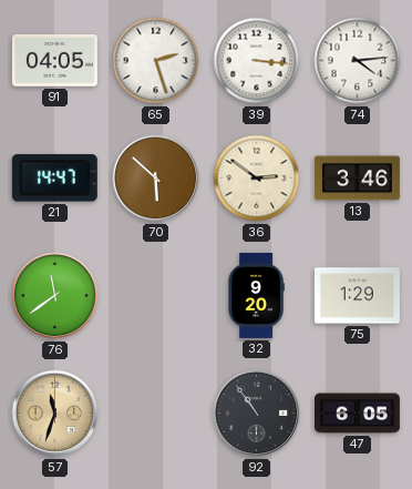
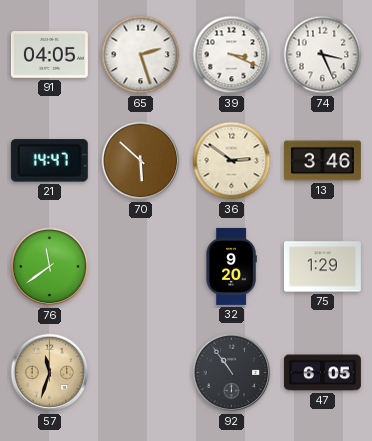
39: 3:16 -> 3:19 (232, 55)
74: 4:14 -> 3:26 (323, 55)
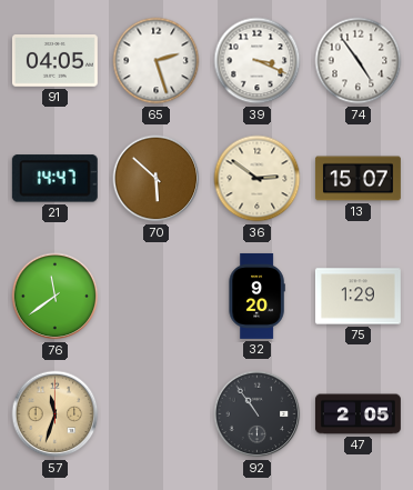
74: 3:26 -> 4:54 (359, 61)
13: 3:46 -> 15:07 (357, 179)
47: 6:05 -> 2:05 (357, 414)
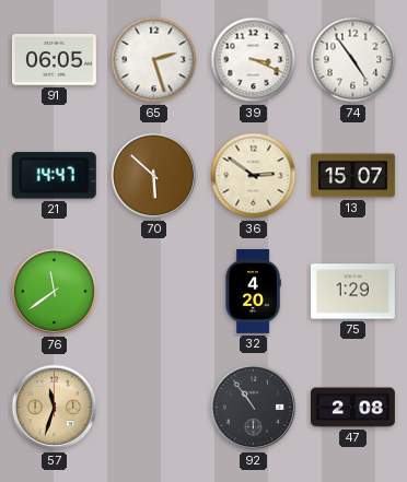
91: 04:05 -> 06:05 (54, 60)
32: 9:20 -> 4:20 (253, 291)
47: 2:05 -> 2:08 (352, 408)
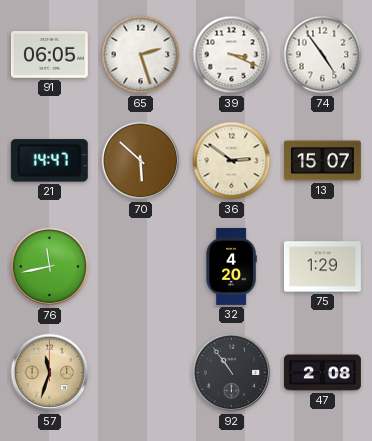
76: 11:39 -> 11:43 (50, 267)
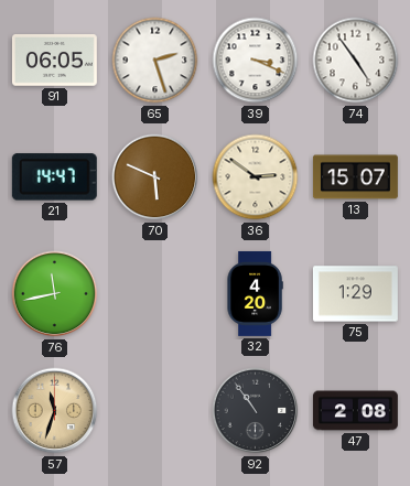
70: 5:52 -> 5:49 (155, 177)
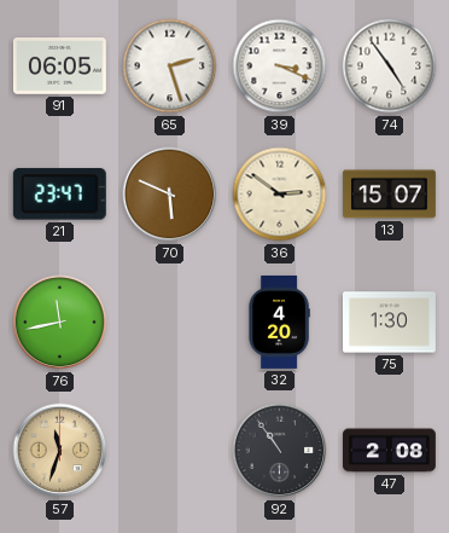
21: 14:47 -> 23:47 (59, 195)
75: 1:29 -> 1:30 (389, 323)
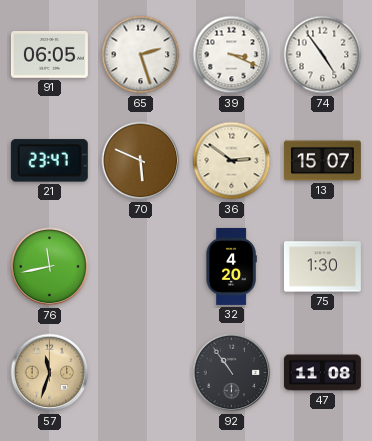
47: 2:08 -> 11:08 (322, 373)
